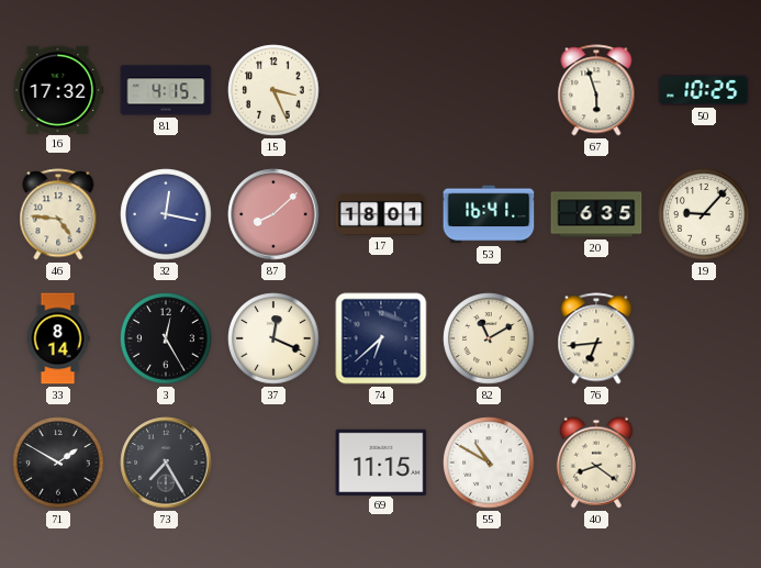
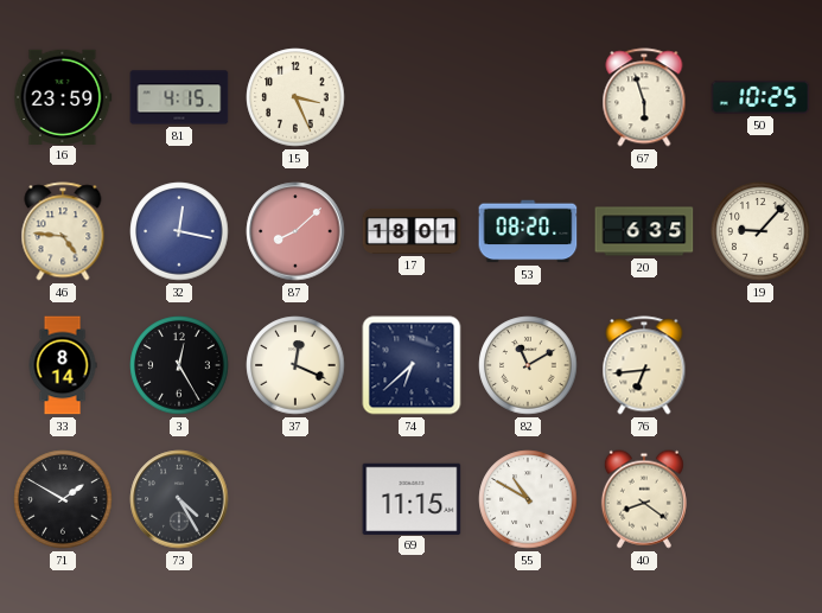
16: 17:32 -> 23:59 (63, 96)
53: 16:41 -> 08:20 (528, 231)
73: 7:25 -> 4:25 (179, 499)
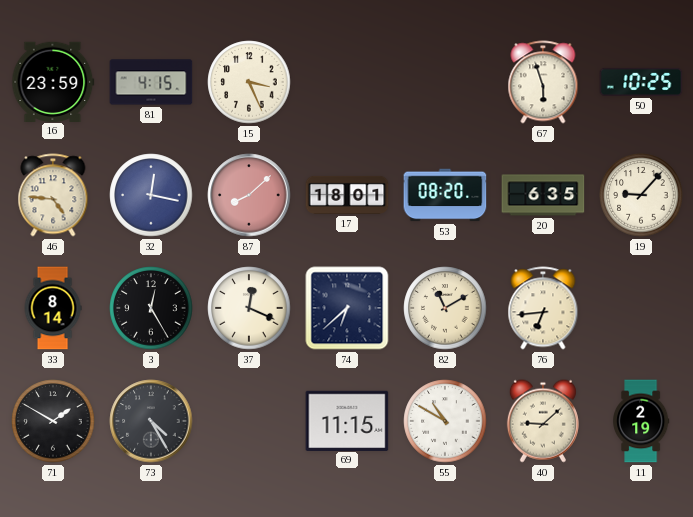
40: 8:21 -> 9:08 (543, 421)
11: none -> 2:19 (642, 421)
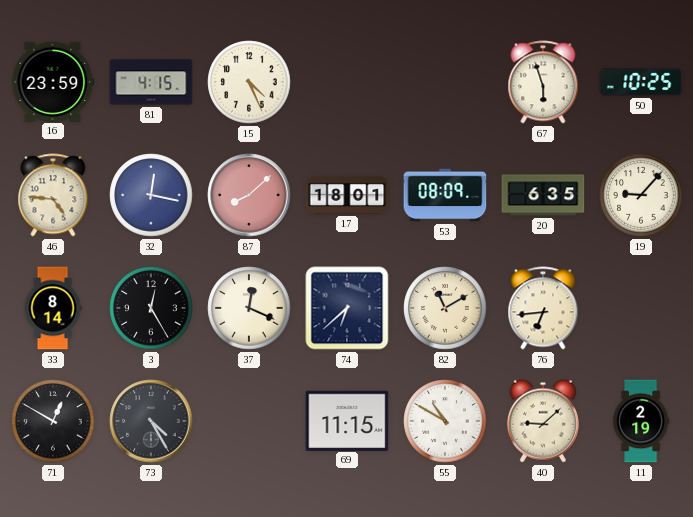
15: 3:26 -> 4:26 (249, 82)
53: 08:20 -> 08:09 (445, 195)
71: 1:50 -> 12:50 (53, 421)
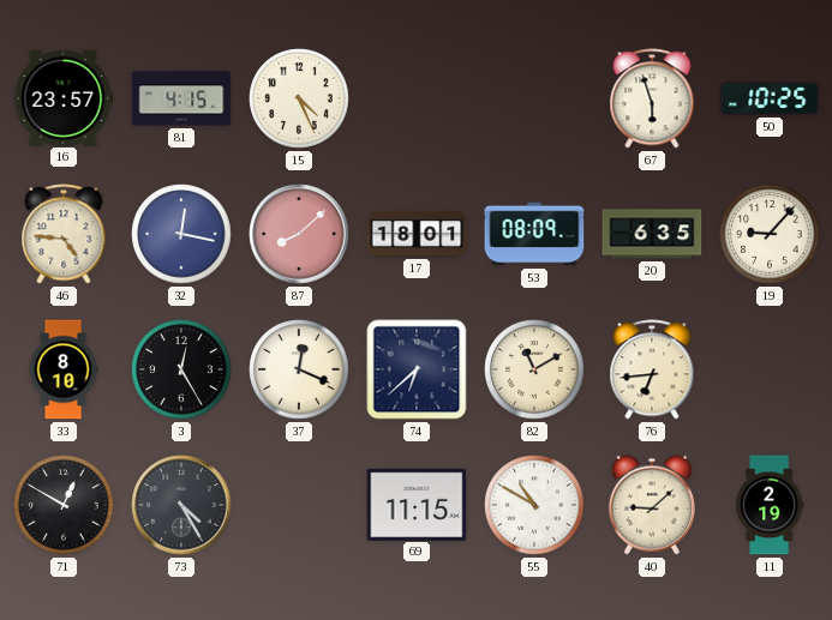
16: 23:59 -> 23:57 (64, 97)
33: 8:14 -> 8:10 (64, 369)
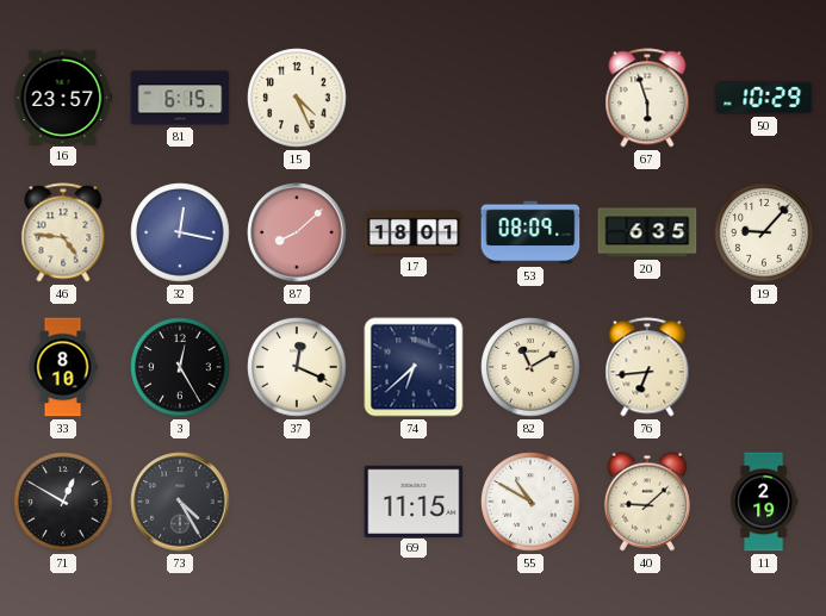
81: 4:15 -> 6:15 (180, 98)
50: 10:25 -> 10:29 (764, 98)
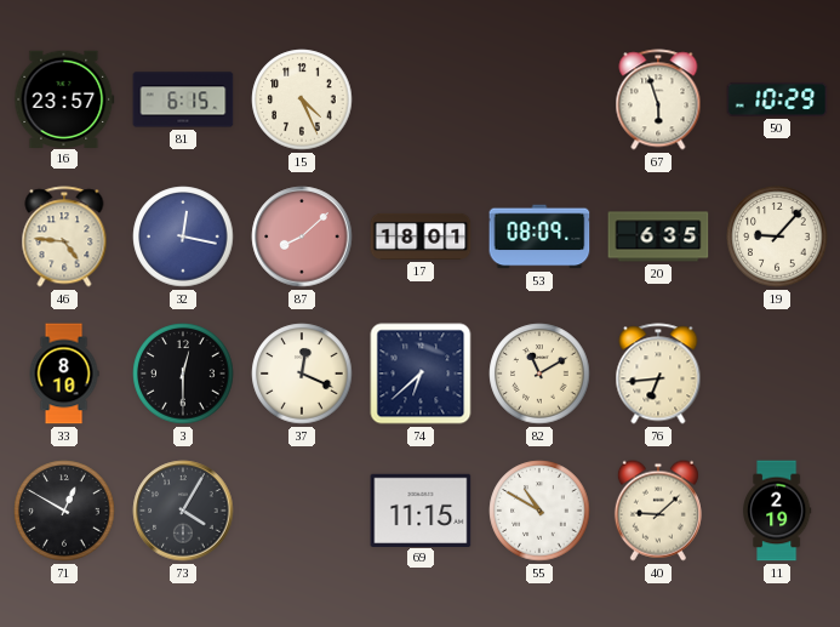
3: 12:25 -> 12:30 (183, 374)
73: 4:25 -> 4:05 (183, 511)
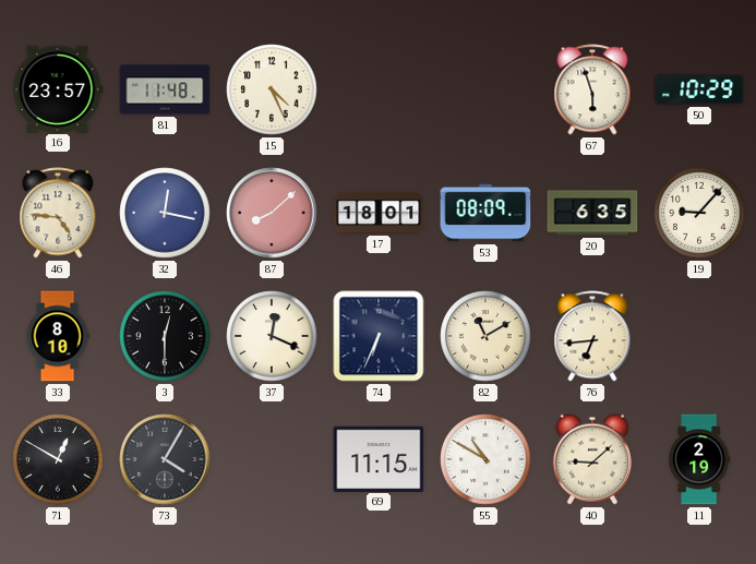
81: 6:15 -> 11:48 (165, 89)
74: 6:38 -> 6:34 (379, 336)
